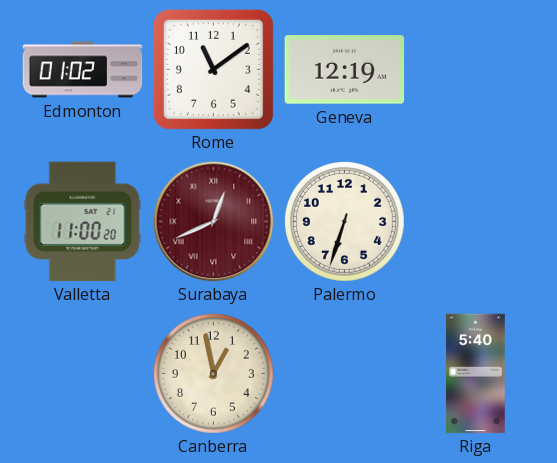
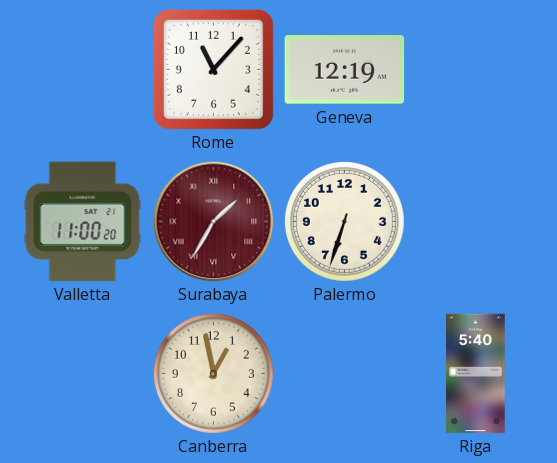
Edmonton: 01:02 -> none (83, 70)
Rome: 11:09 -> 11:07 (213, 69)
Surabaya: 12:41 -> 1:35 (214, 222)
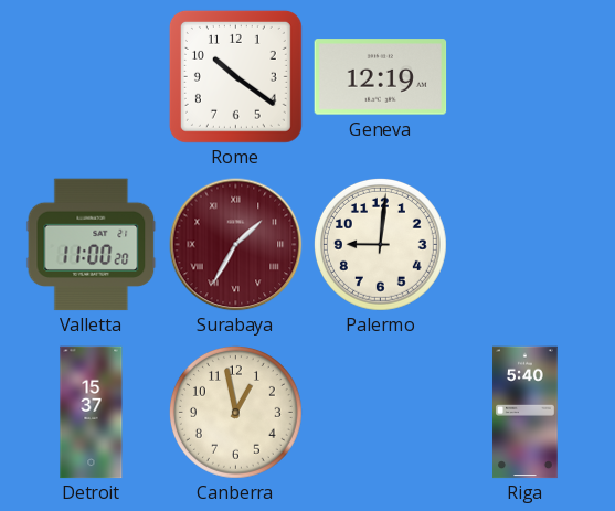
Rome: 11:07 -> 10:21 (235, 76)
Palermo: 6:33 -> 9:01 (380, 244)
Detroit: none -> 15:37 (92, 413)
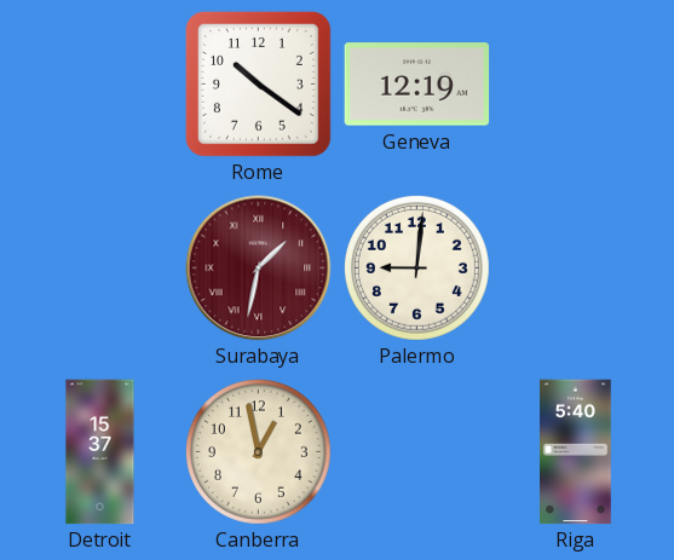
Valletta: 11:00 -> none (92, 245)
Surabaya: 1:35 -> 1:32 (259, 269)
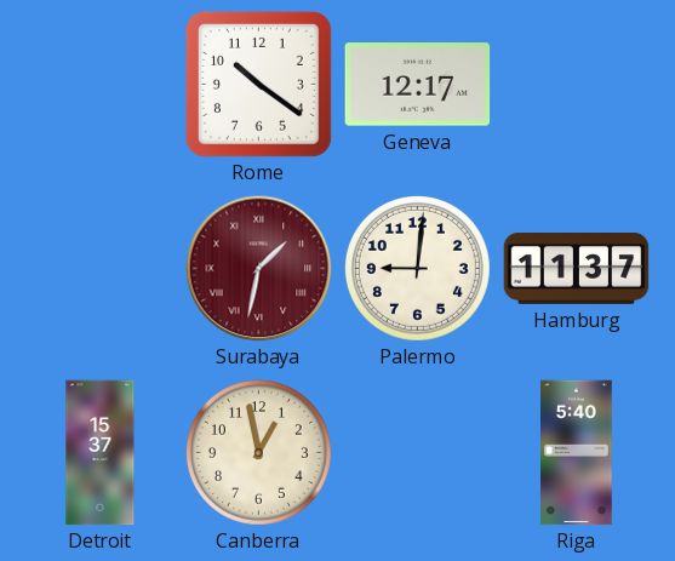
Geneva: 12:19 -> 12:17 (418, 85)
Hamburg: none -> 11:37 (577, 269)
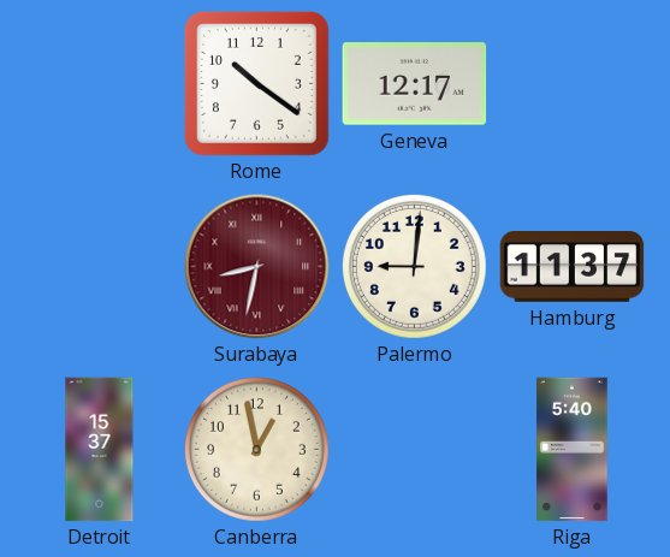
Surabaya: 1:32 -> 8:32 (257, 267)
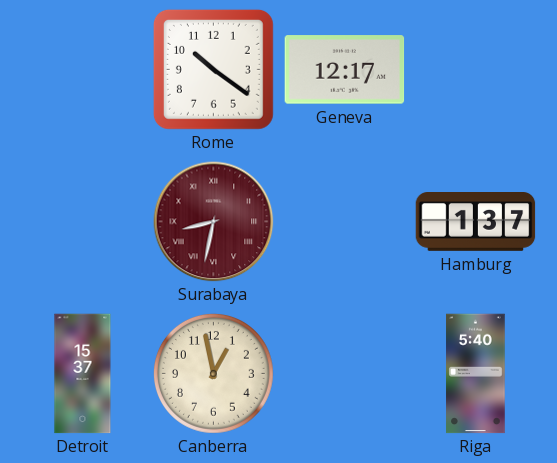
Palermo: 9:01 -> none (414, 266)
Hamburg: 11:37 -> 1:37 (476, 222)
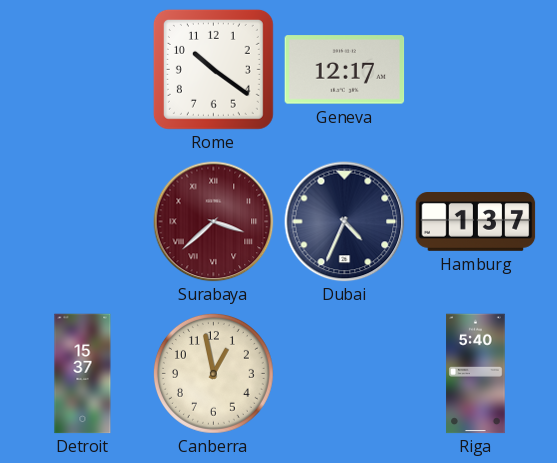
Surabaya: 8:32 -> 3:38 (214, 222)
Dubai: none -> 4:34 (345, 222)
